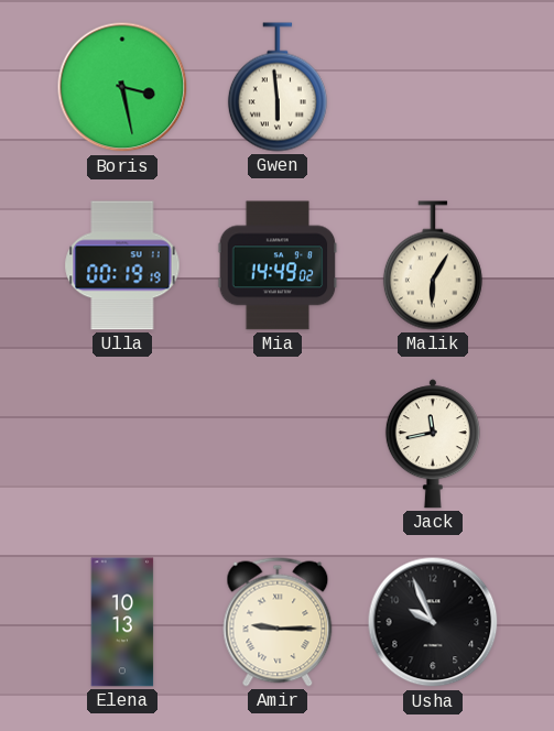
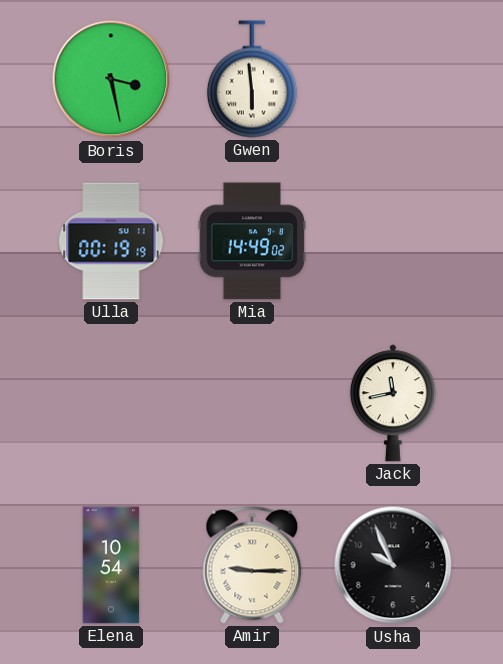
Malik: 6:05 -> none (433, 265)
Elena: 10:13 -> 10:54 (111, 565)
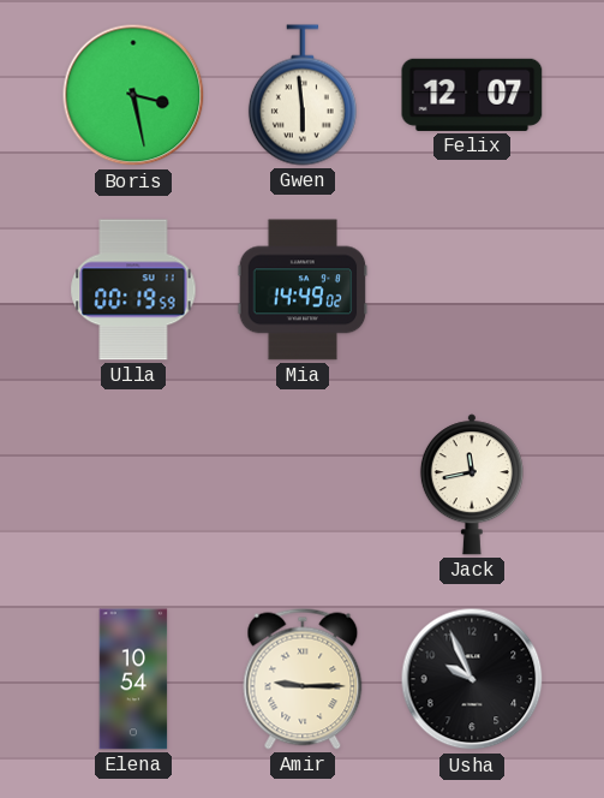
Felix: none -> 12:07 (472, 95)
Ulla: 00:19:19 -> 00:19:59 (133, 290)
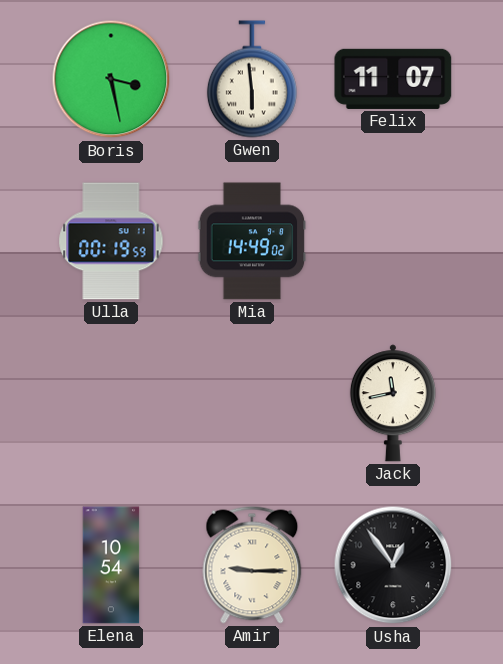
Felix: 12:07 -> 11:07 (393, 79)
Usha: 9:56 -> 12:54 (393, 565)
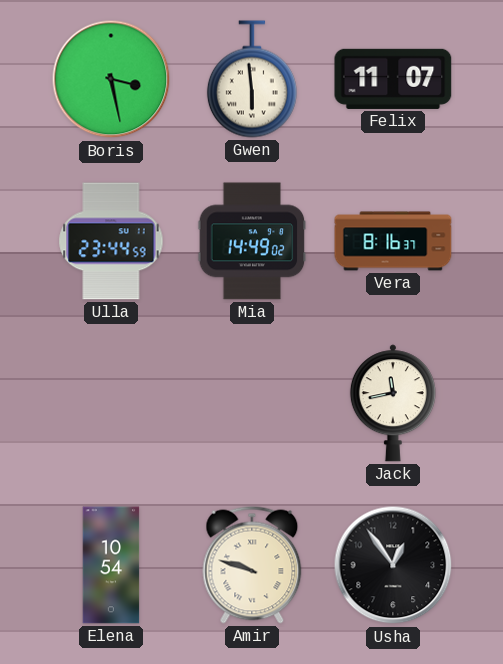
Ulla: 00:19 -> 23:44 (111, 241)
Vera: none -> 8:16 (393, 241)
Amir: 9:15 -> 9:48 (252, 565)
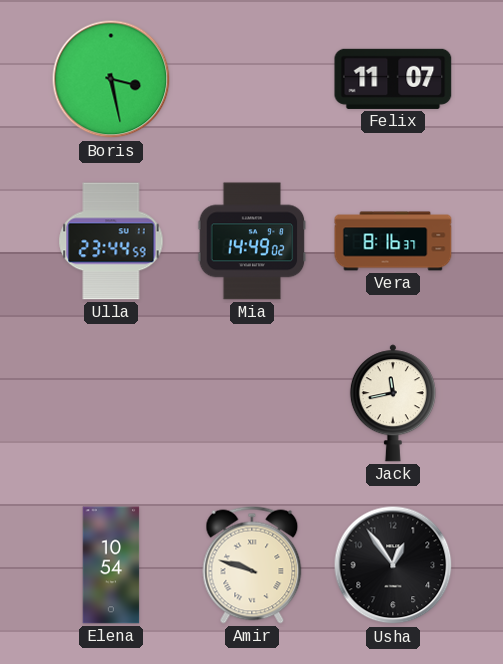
Gwen: 5:59 -> none (252, 79)
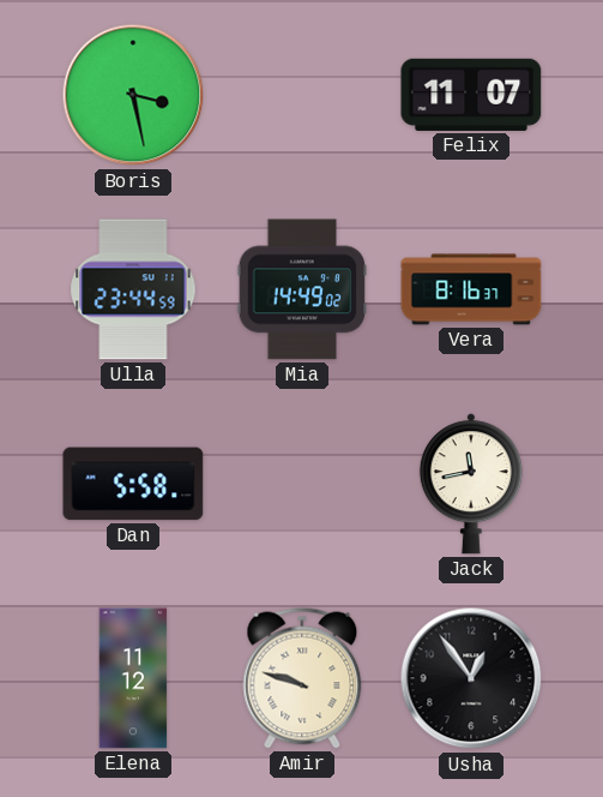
Dan: none -> 5:58 (133, 484)
Elena: 10:54 -> 11:12 (133, 678)
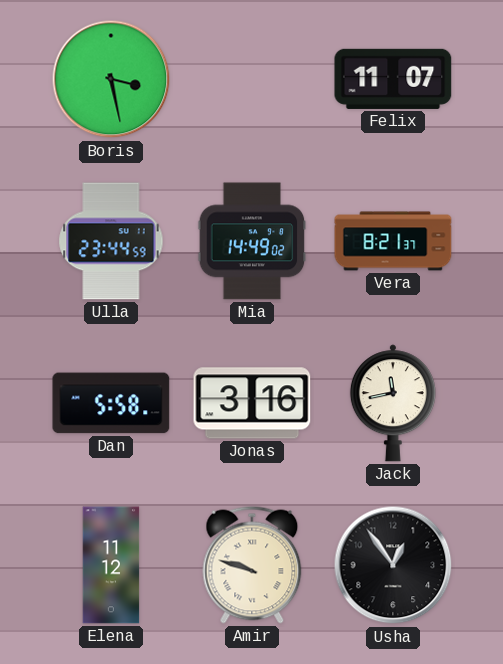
Vera: 8:16 -> 8:21 (393, 241)
Jonas: none -> 3:16 (252, 403)
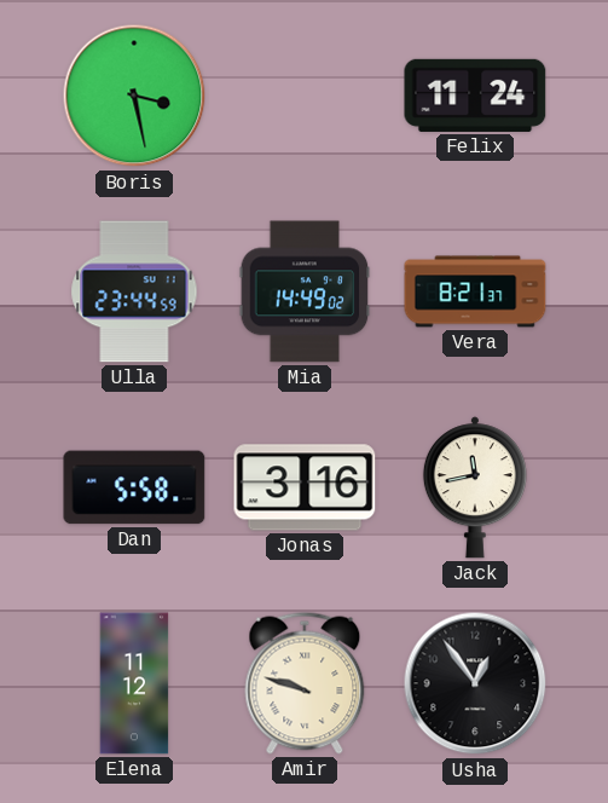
Felix: 11:07 -> 11:24 (475, 96)
